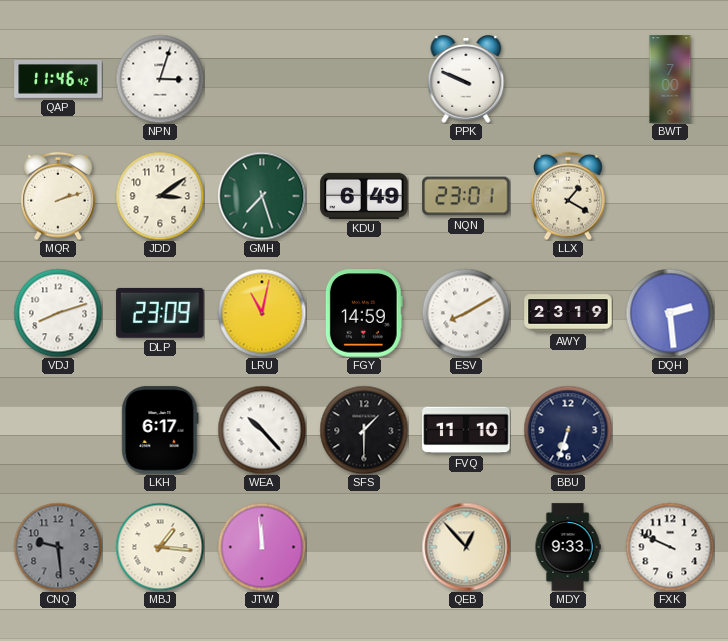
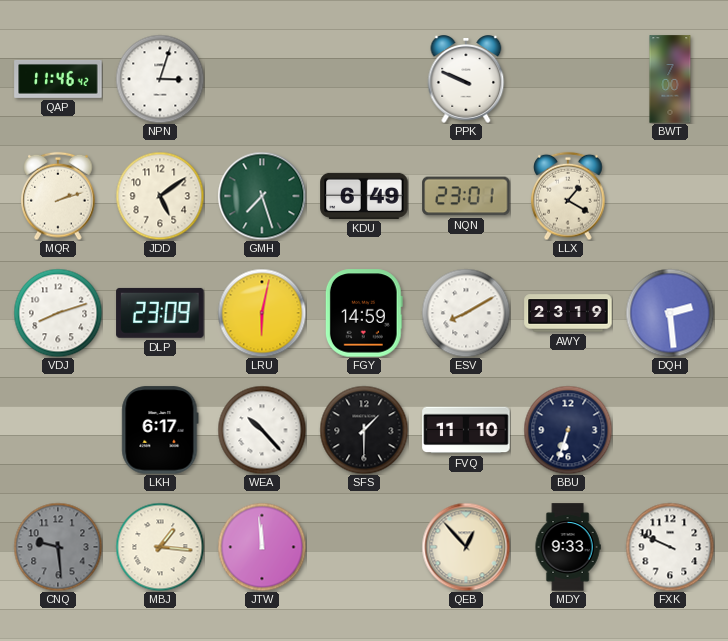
JDD: 3:09 -> 5:09 (160, 196)
LRU: 11:02 -> 6:02 (262, 313)
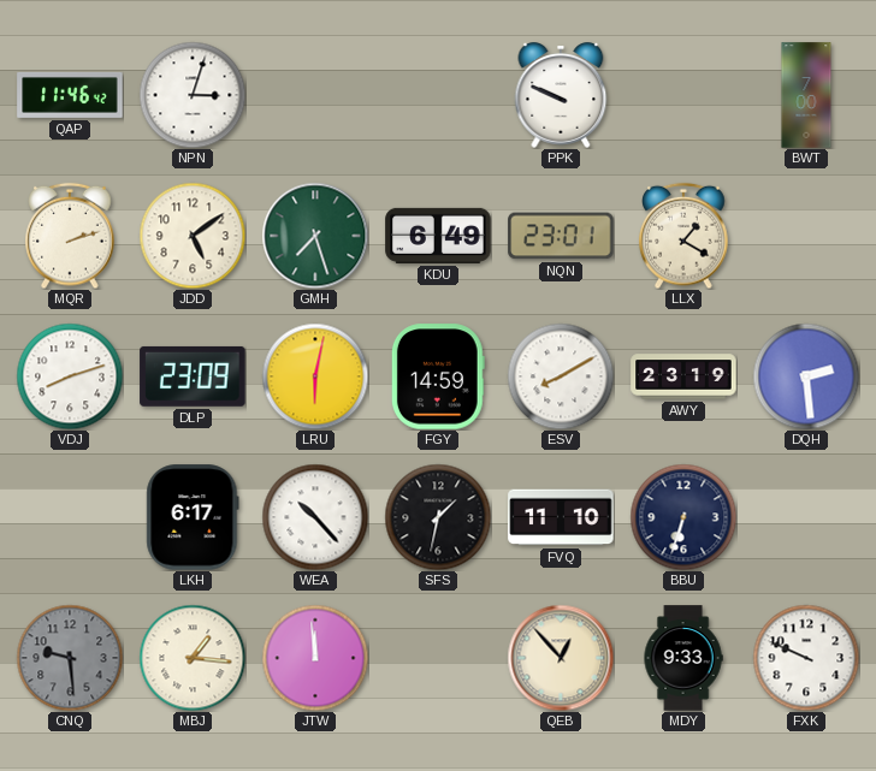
SFS: 1:30 -> 1:32 (438, 517)
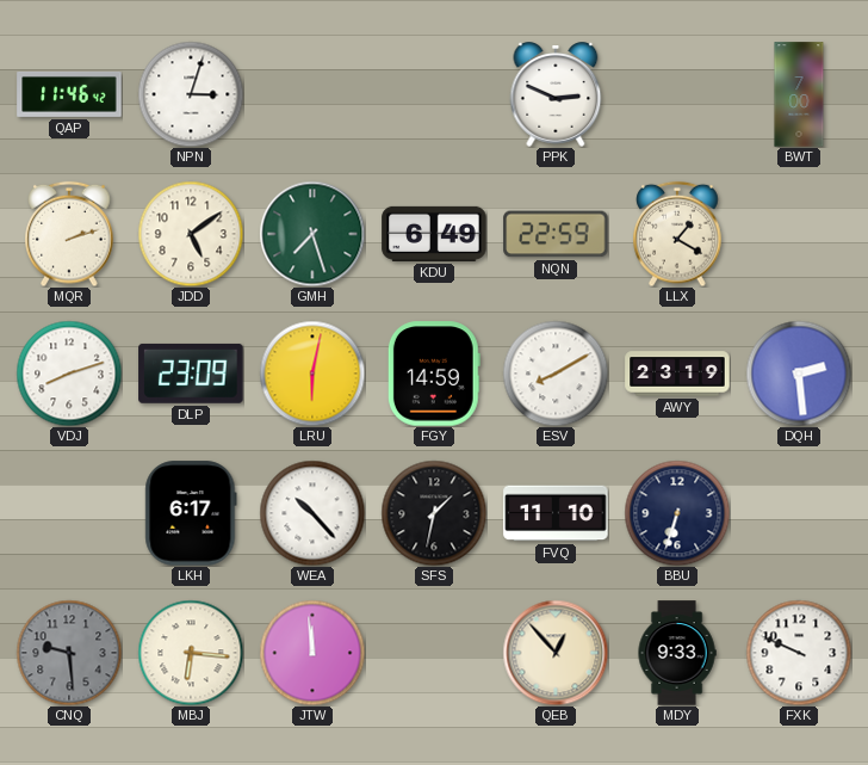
PPK: 9:49 -> 2:49 (556, 94)
NQN: 23:01 -> 22:59 (556, 234)
MBJ: 1:16 -> 6:16 (191, 653)
